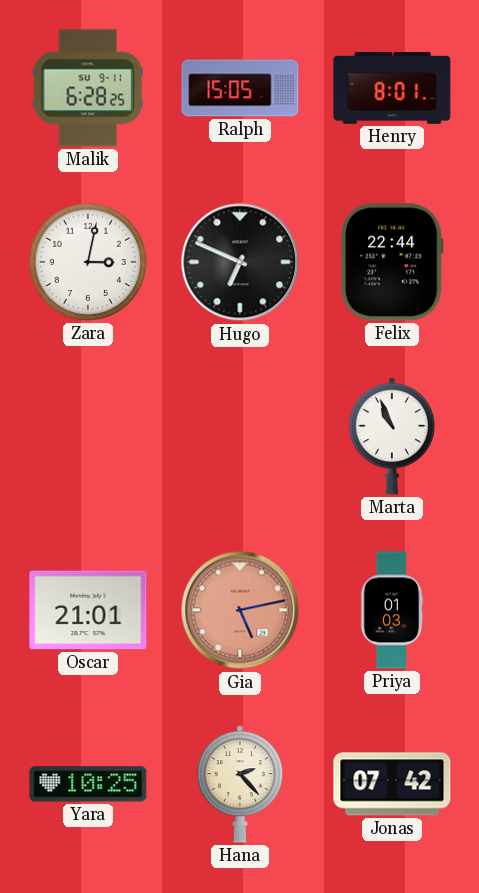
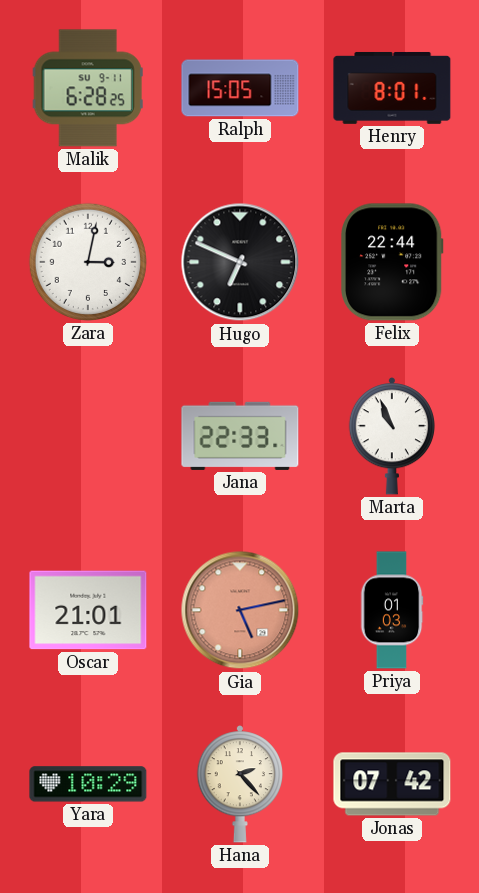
Jana: none -> 22:33 (240, 436)
Yara: 10:25 -> 10:29 (88, 784)
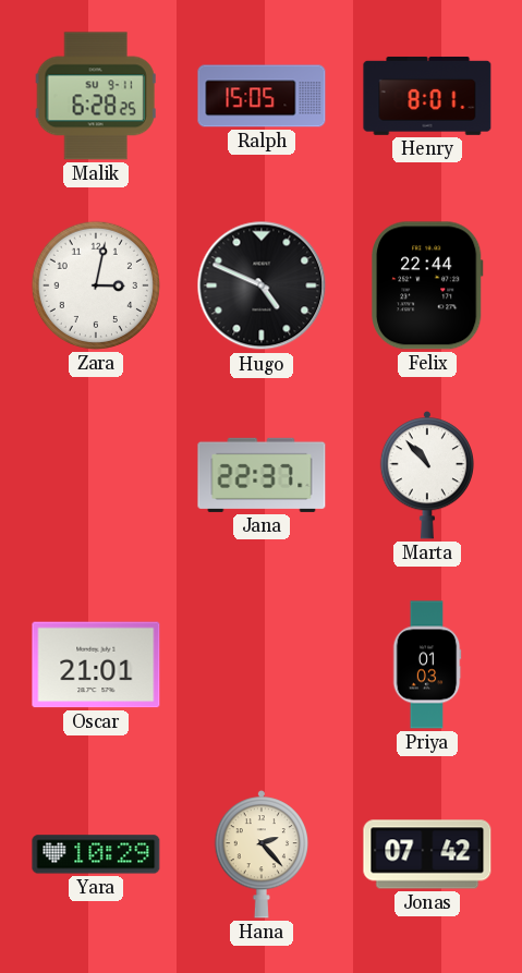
Hugo: 6:49 -> 4:49 (262, 285)
Jana: 22:33 -> 22:37 (262, 475)
Marta: 10:56 -> 10:53 (426, 475)
Gia: 5:13 -> none (240, 610)
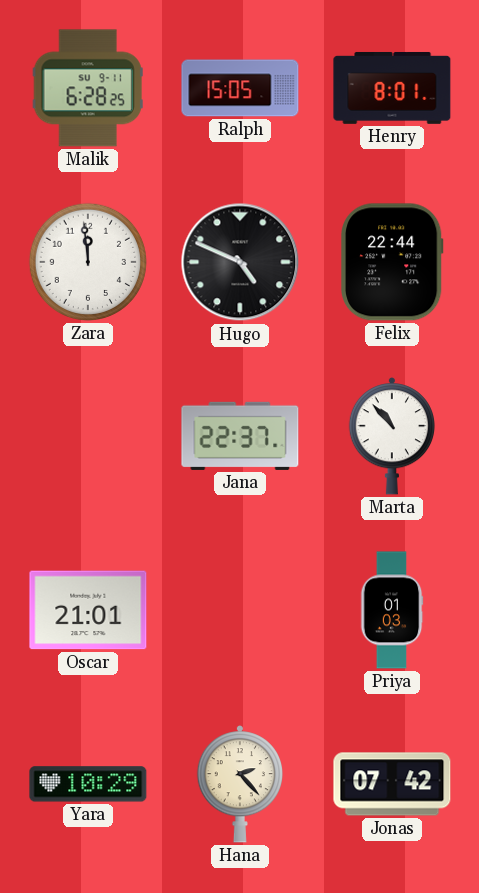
Zara: 3:02 -> 11:59 (88, 262)
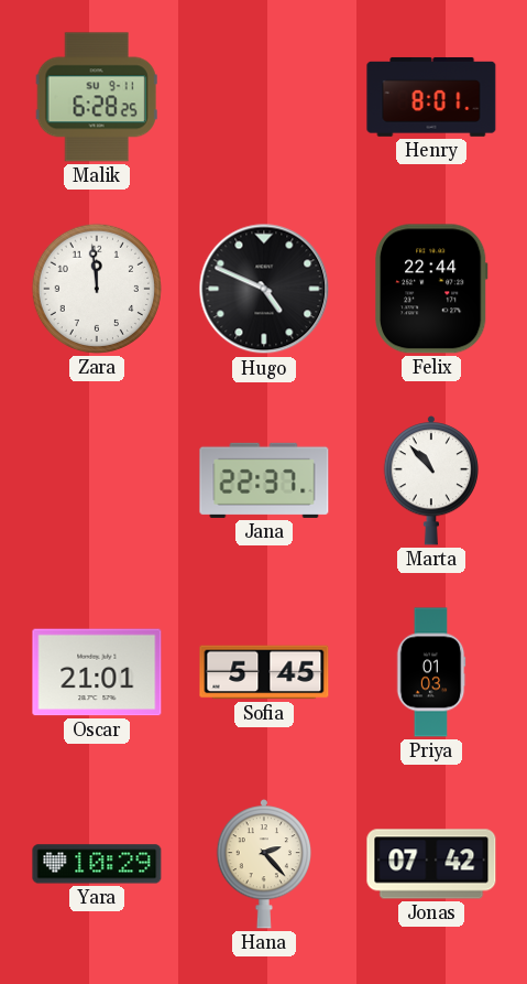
Ralph: 15:05 -> none (240, 88)
Sofia: none -> 5:45 (264, 672)
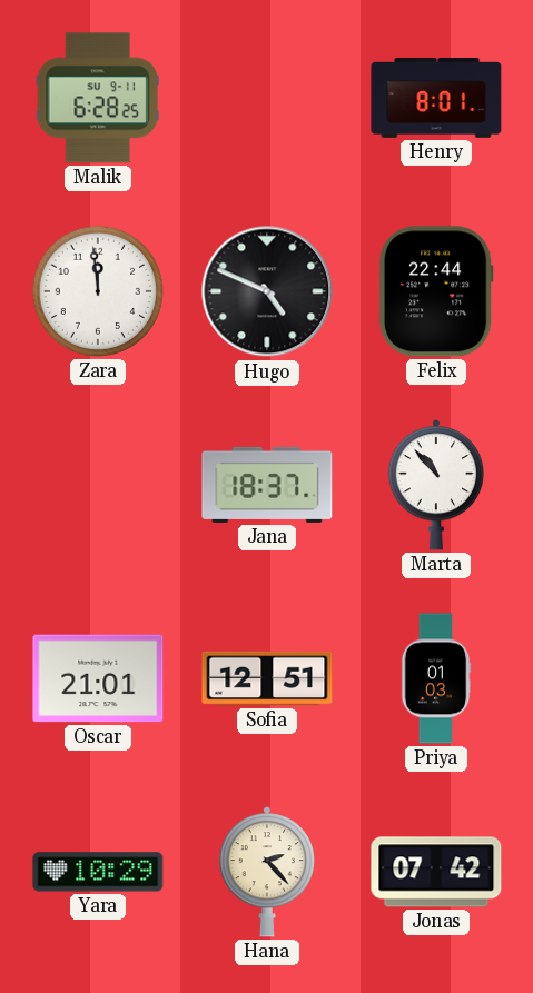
Jana: 22:37 -> 18:37 (267, 485)
Sofia: 5:45 -> 12:51 (267, 678)
